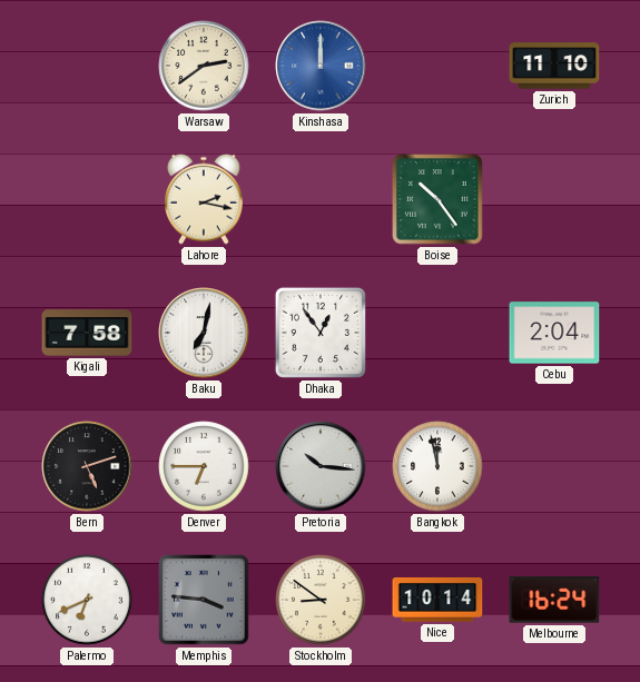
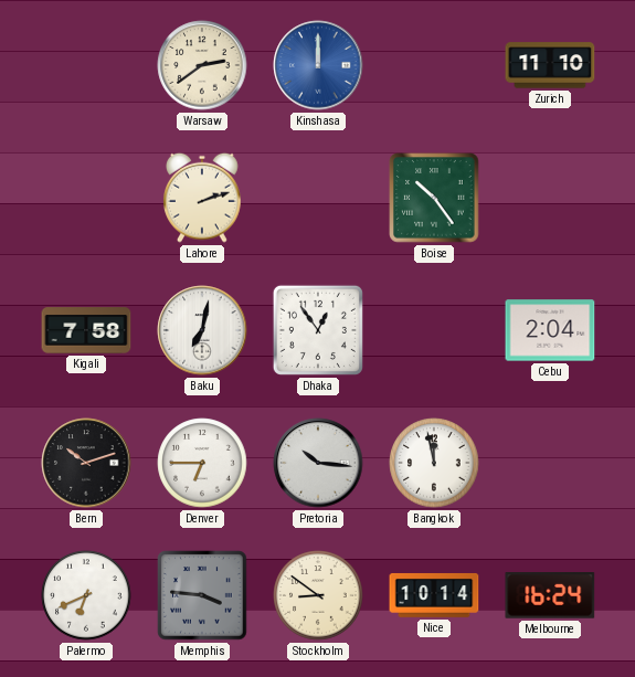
Lahore: 2:17 -> 2:12 (202, 198)
Bern: 5:12 -> 10:12 (86, 463)
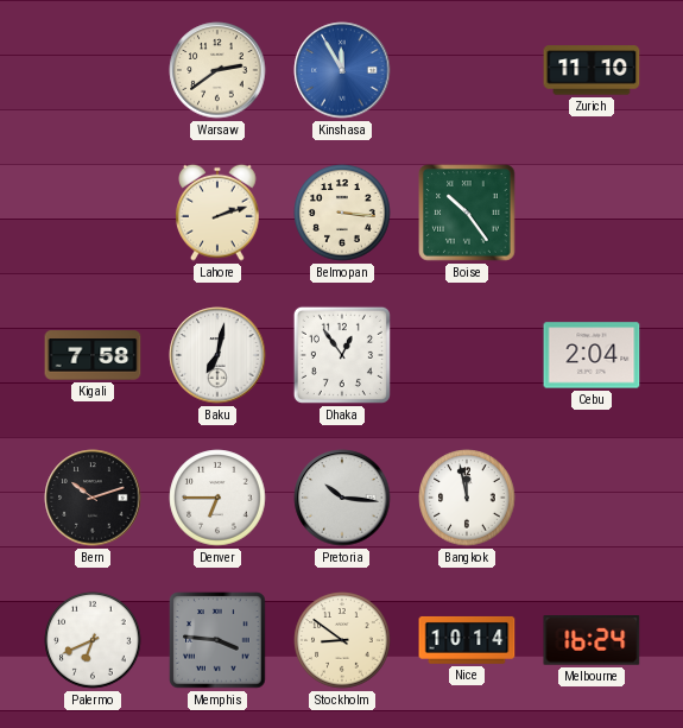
Kinshasa: 12:00 -> 11:55 (342, 70)
Belmopan: none -> 3:16 (342, 213)
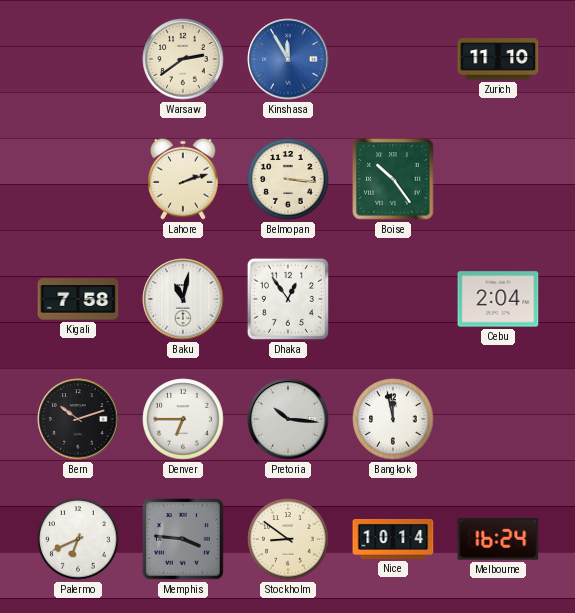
Baku: 7:02 -> 11:02 (183, 299)
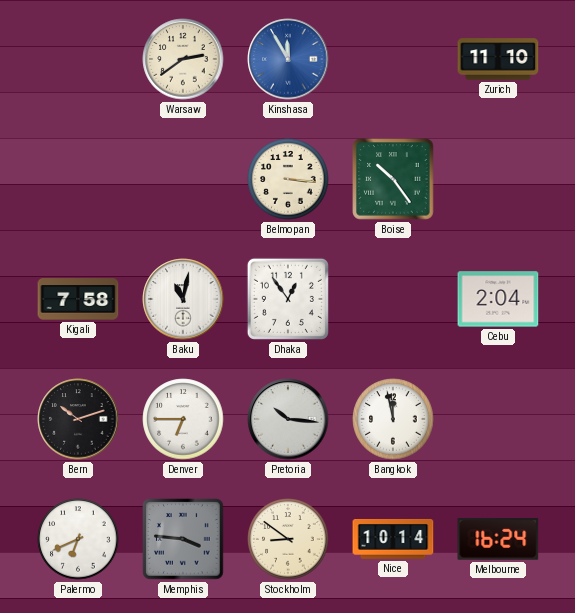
Lahore: 2:12 -> none (183, 179)
